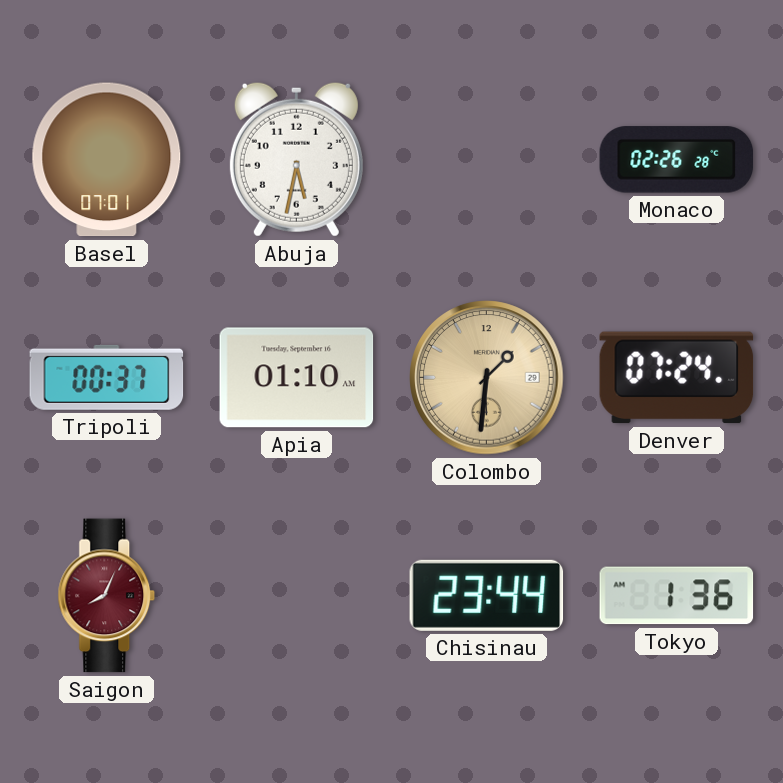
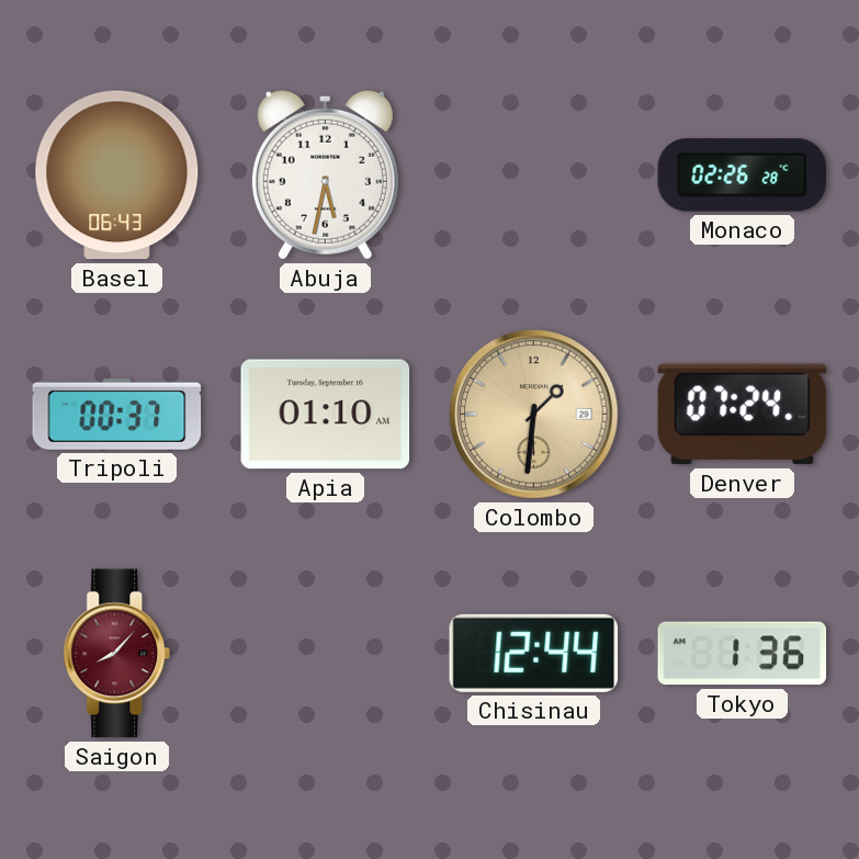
Basel: 07:01 -> 06:43 (117, 176)
Saigon: 8:04 -> 8:07 (117, 654)
Chisinau: 23:44 -> 12:44 (534, 653)
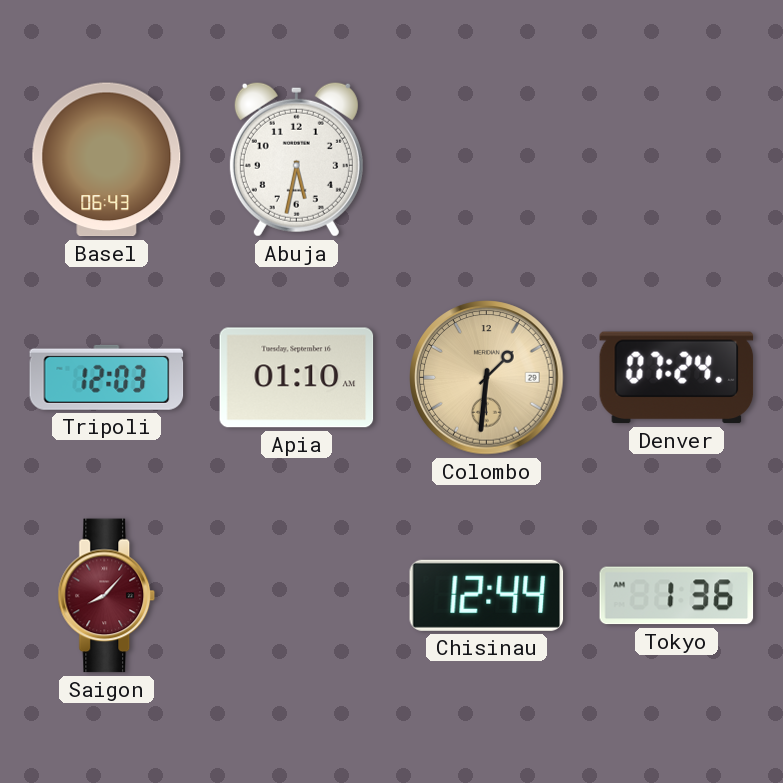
Monaco: 02:26 -> none (743, 176)
Tripoli: 00:37 -> 12:03 (107, 377)
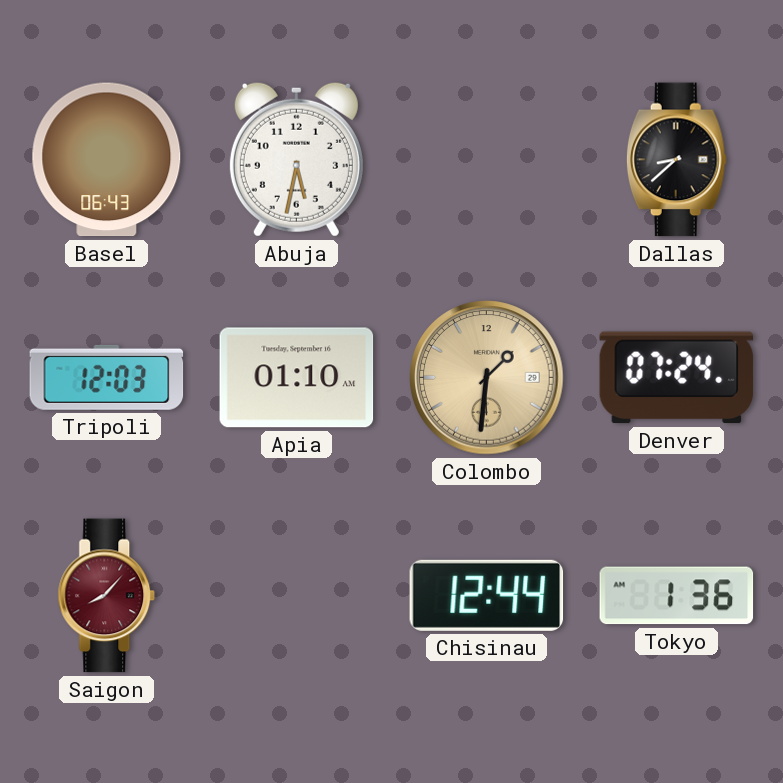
Dallas: none -> 8:38 (676, 160)
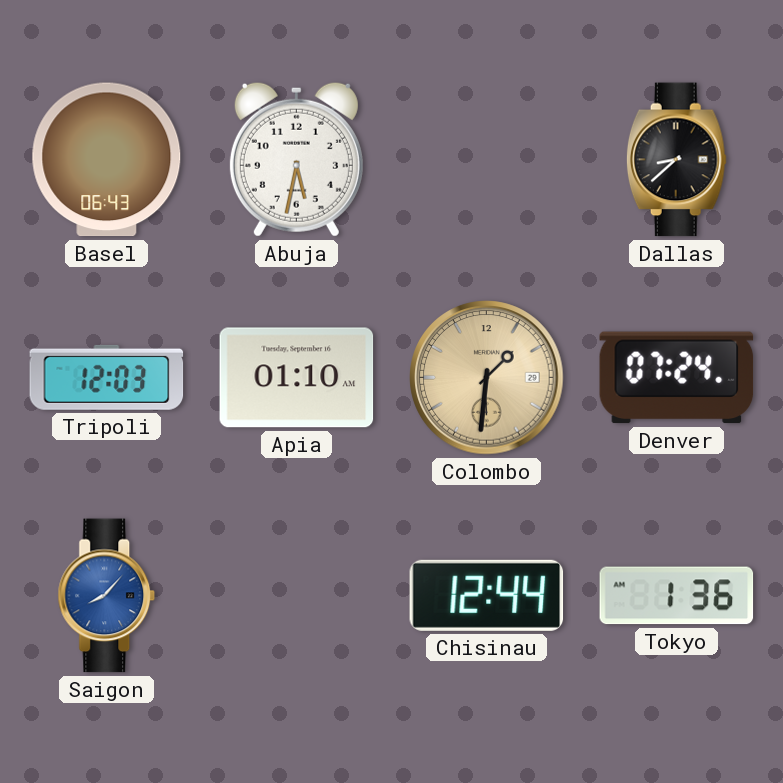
Saigon dial: burgundy -> blue (107, 596)
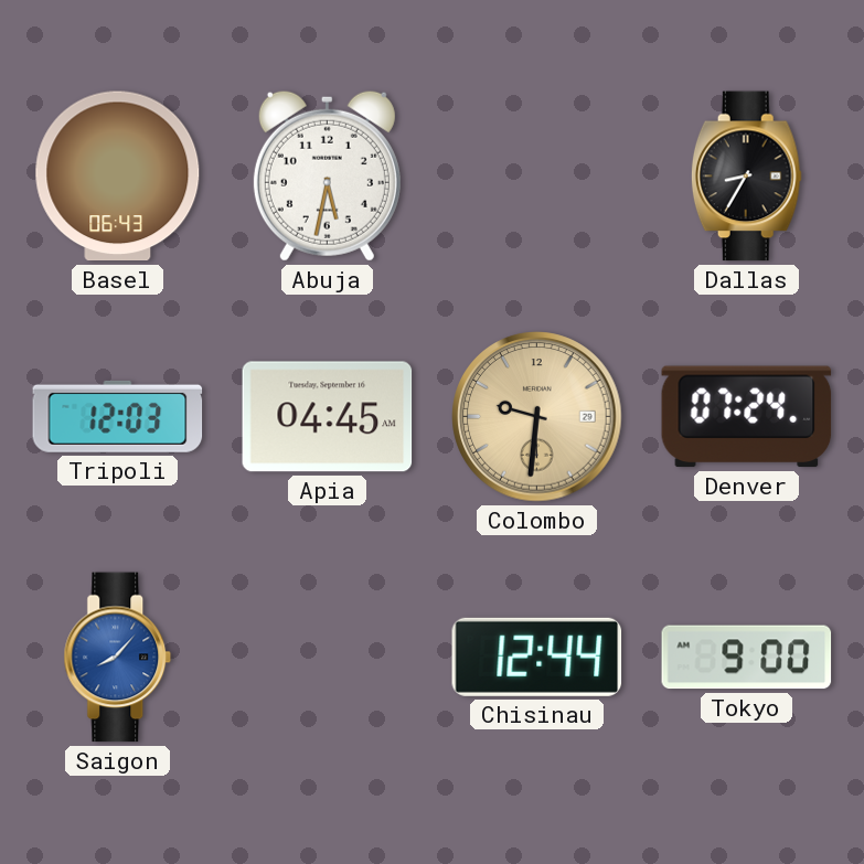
Dallas: 8:38 -> 8:35 (746, 177)
Apia: 01:10 -> 04:45 (328, 417)
Colombo: 1:31 -> 9:31 (537, 417)
Tokyo: 1:36 -> 9:00 (747, 658)
